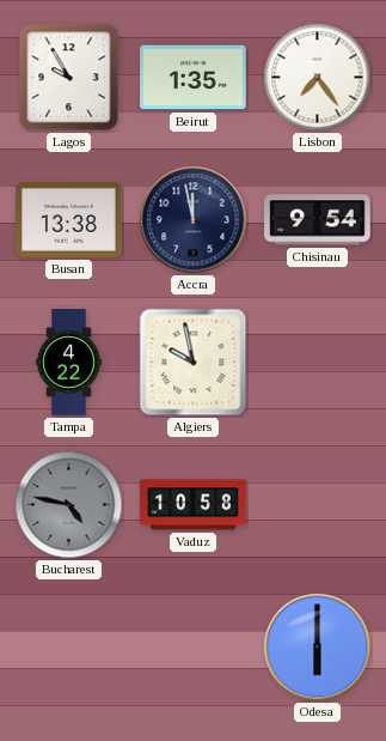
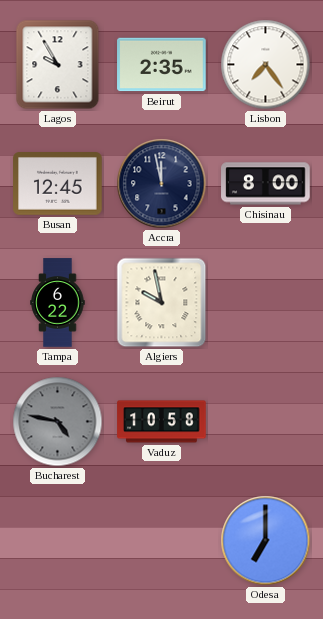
Beirut: 1:35 -> 2:35 (162, 65)
Busan: 13:38 -> 12:45 (58, 184)
Chisinau: 9:54 -> 8:00 (266, 184)
Tampa: 4:22 -> 6:22 (58, 303)
Odesa: 6:00 -> 7:00 (266, 541)
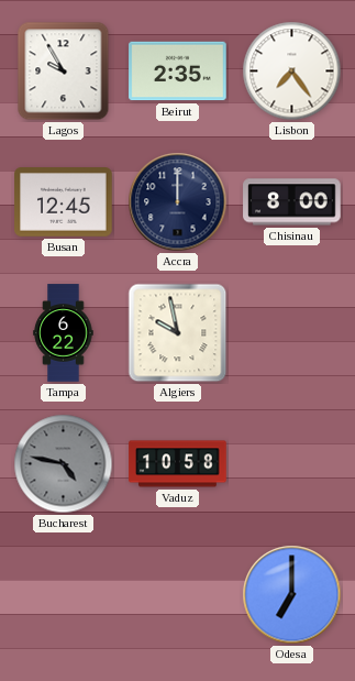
Accra: 11:58 -> 12:00 (178, 202)
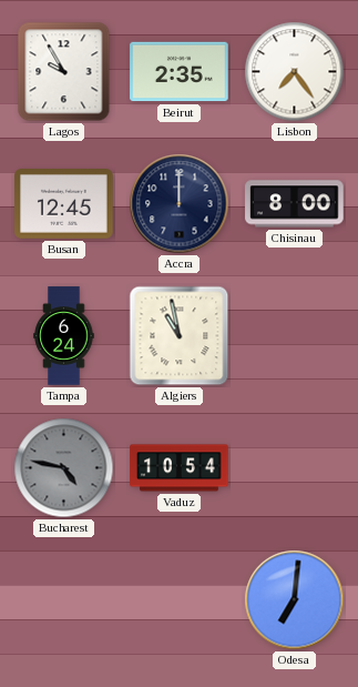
Tampa: 6:22 -> 6:24 (64, 336)
Algiers: 9:58 -> 10:58 (180, 336)
Vaduz: 10:58 -> 10:54 (180, 468)
Odesa: 7:00 -> 7:01 (295, 600)
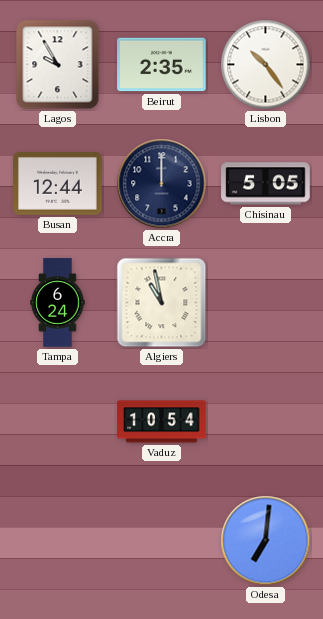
Lisbon: 7:24 -> 10:24 (266, 65)
Busan: 12:45 -> 12:44 (58, 184)
Chisinau: 8:00 -> 5:05 (266, 184)
Bucharest: 4:47 -> none (64, 468)
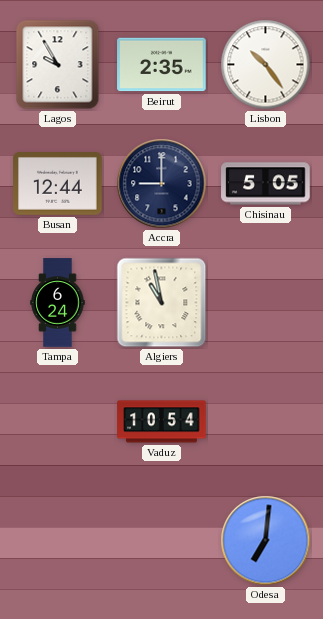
Accra: 12:00 -> 9:00 (162, 184)
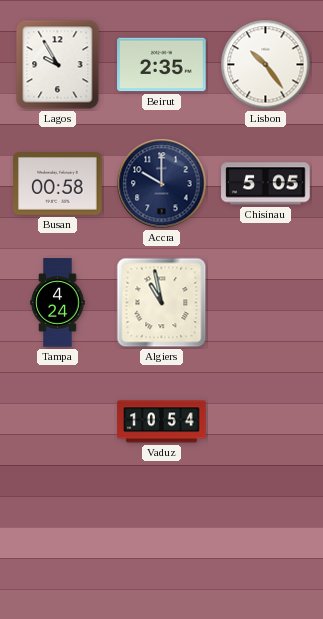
Busan: 12:44 -> 00:58 (58, 184)
Accra: 9:00 -> 10:00 (162, 184)
Tampa: 6:24 -> 4:24 (58, 303)
Odesa: 7:01 -> none (266, 541)
